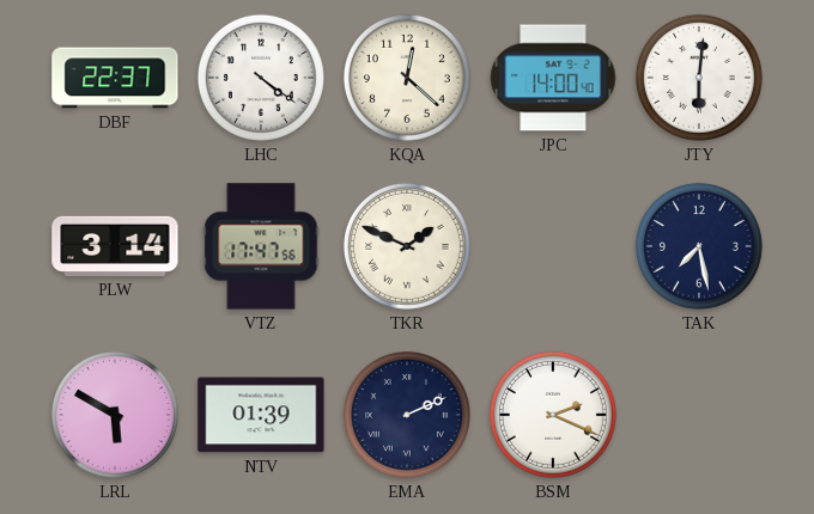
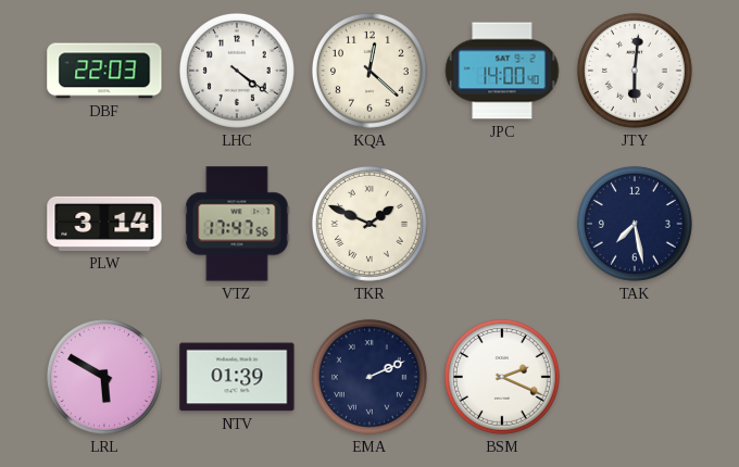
DBF: 22:37 -> 22:03 (104, 71)
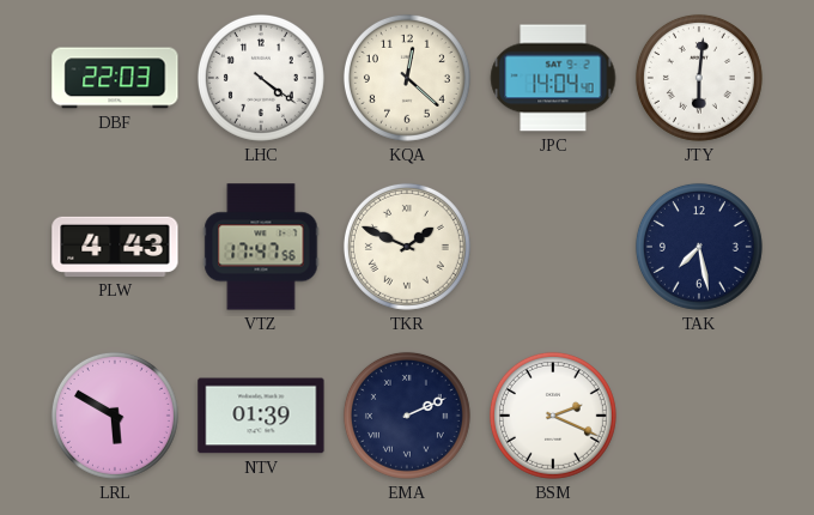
JPC: 14:00 -> 14:04 (553, 78)
PLW: 3:14 -> 4:43 (115, 247)
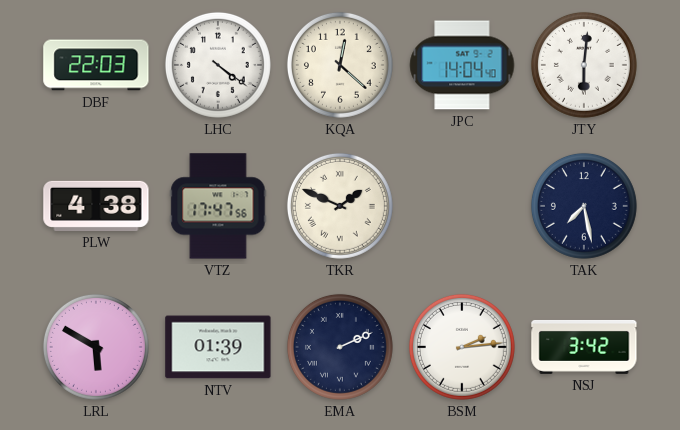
PLW: 4:43 -> 4:38 (96, 206)
BSM: 2:19 -> 2:14 (462, 347)
NSJ: none -> 3:42 (584, 347)
